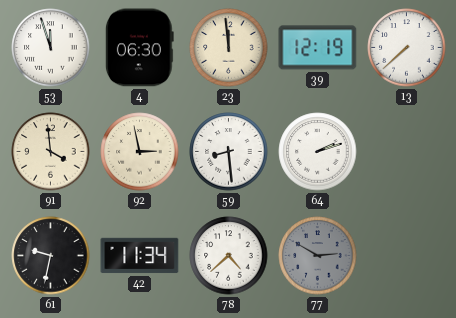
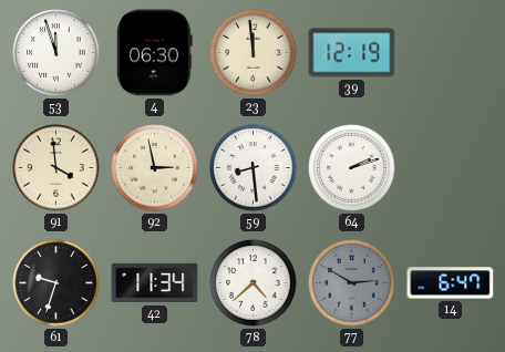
13: 7:38 -> none (407, 48)
61: 9:32 -> 9:33 (56, 283)
14: none -> 6:47 (451, 283)
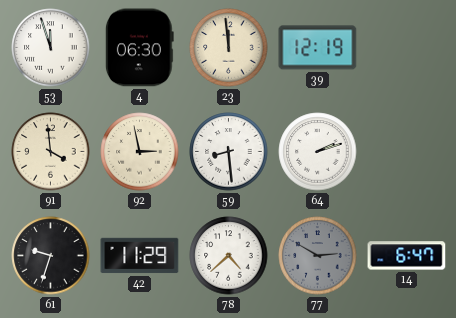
42: 11:34 -> 11:29 (140, 256)
